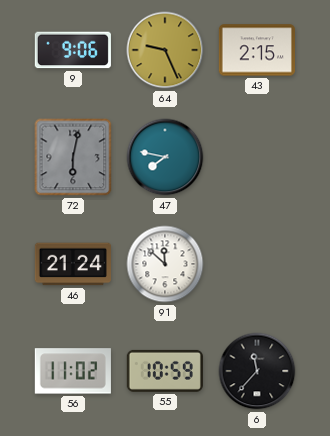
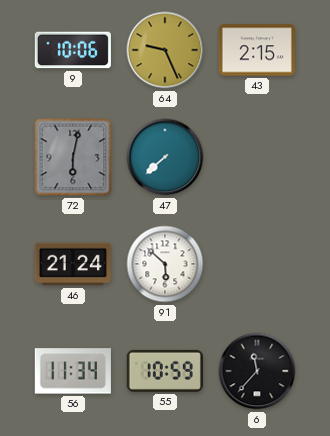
9: 9:06 -> 10:06 (73, 50)
47: 7:47 -> 7:38 (165, 157)
91: 11:52 -> 5:52 (165, 264)
56: 11:02 -> 11:34 (73, 371)
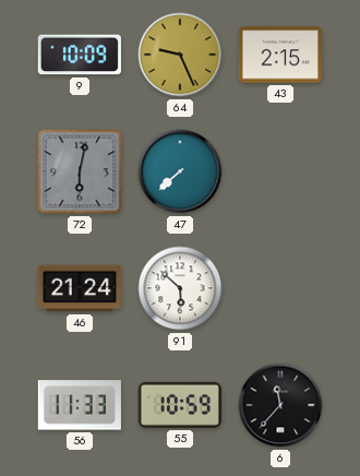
9: 10:06 -> 10:09 (80, 55)
56: 11:34 -> 11:33 (80, 405)
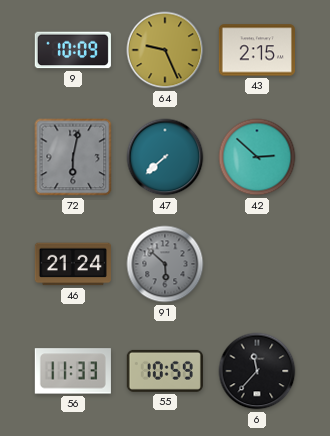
42: none -> 2:52 (257, 157)
91 dial: white -> grey (165, 264)
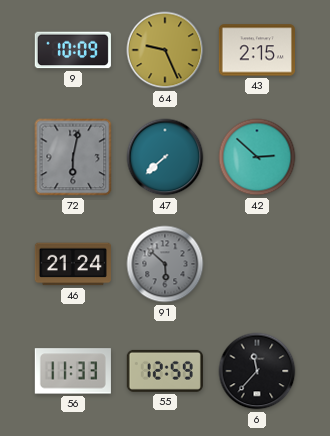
55: 10:59 -> 12:59 (165, 371)
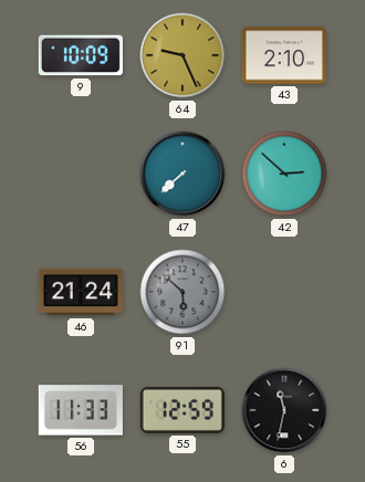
43: 2:15 -> 2:10 (284, 55)
72: 6:02 -> none (73, 157)
6: 11:37 -> 11:32 (284, 410)
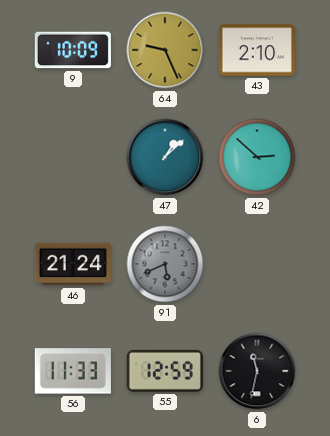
47: 7:38 -> 1:08 (165, 157)
91: 5:52 -> 5:41 (165, 264)
